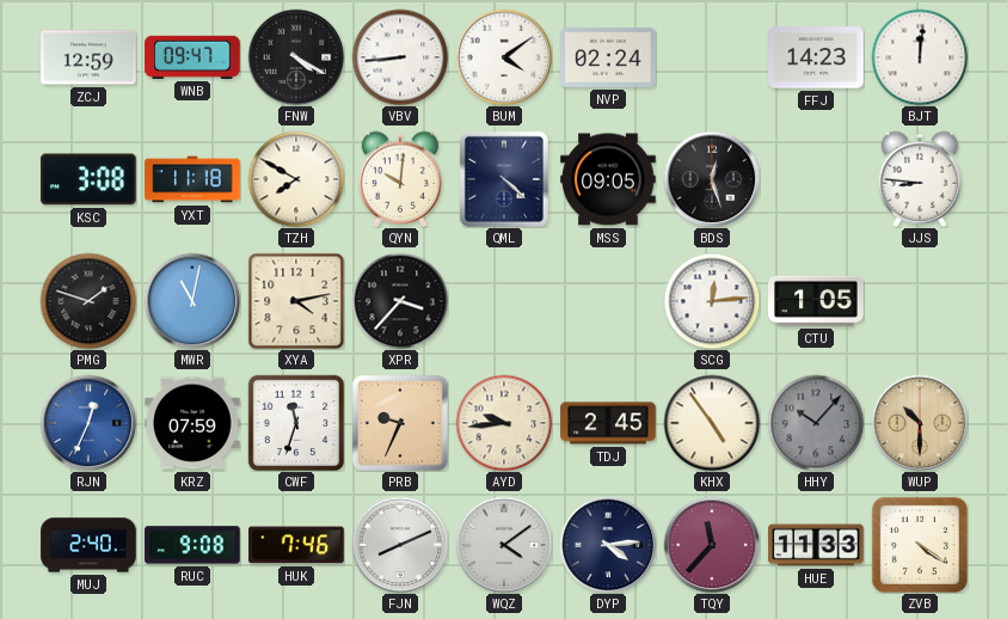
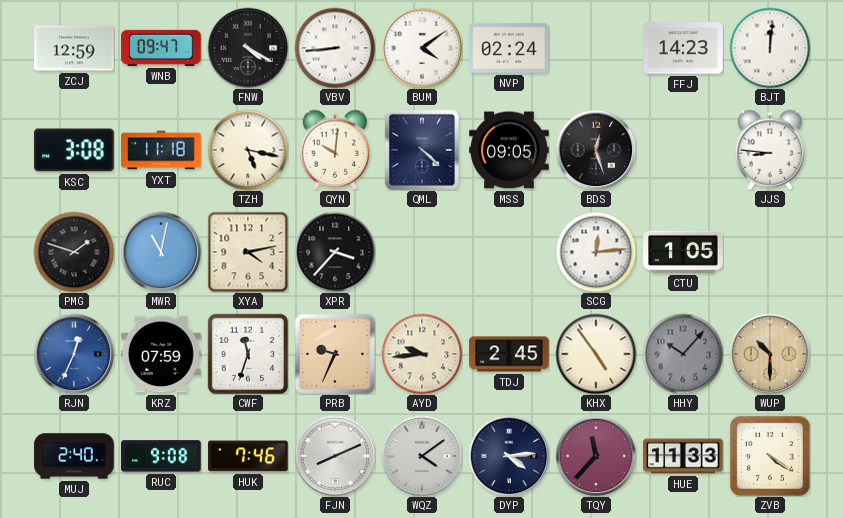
TZH: 7:50 -> 5:17 (248, 150)
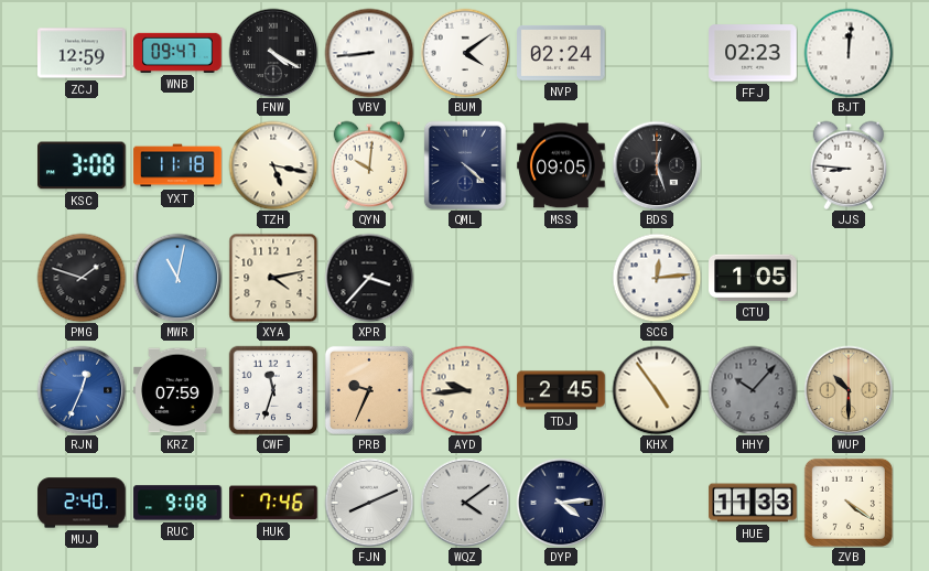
FFJ: 14:23 -> 02:23 (753, 53)
TQY: 11:37 -> none (596, 456)
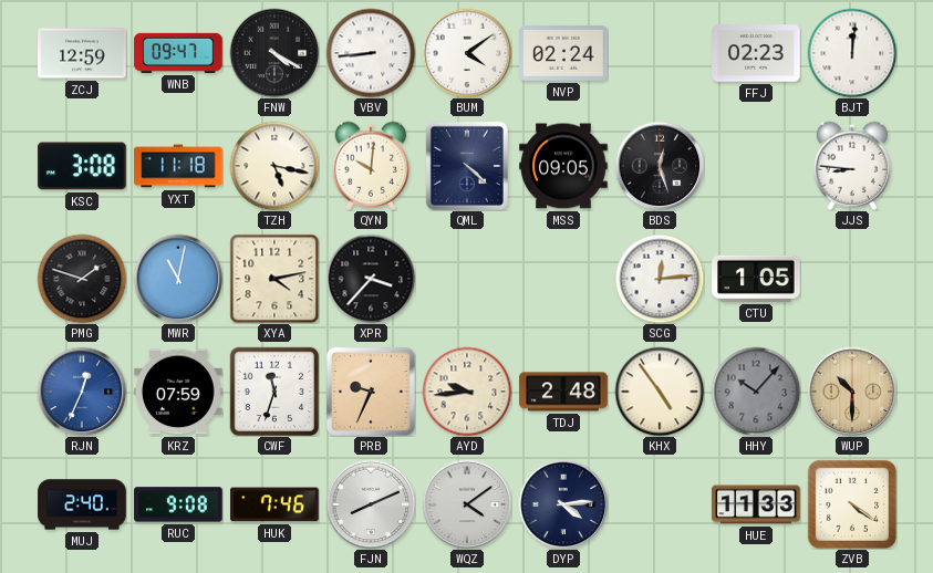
TDJ: 2:45 -> 2:48 (563, 392)
